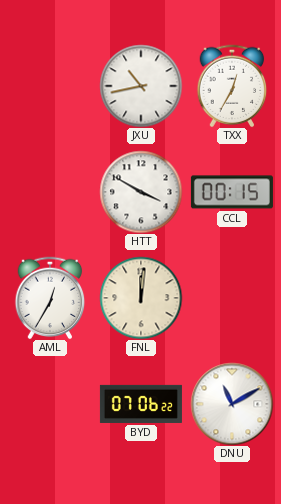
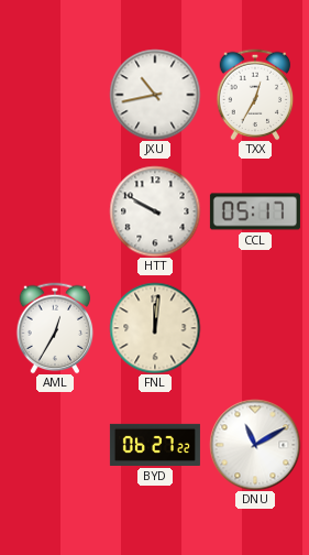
HTT: 3:50 -> 9:50 (155, 211)
CCL: 00:15 -> 05:17 (255, 211)
BYD: 07:06 -> 06:27 (155, 445)
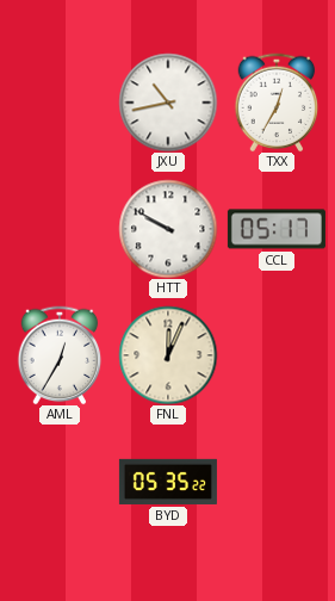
FNL: 12:01 -> 12:04 (168, 355)
BYD: 06:27 -> 05:35 (168, 482)
DNU: 11:10 -> none (255, 445)
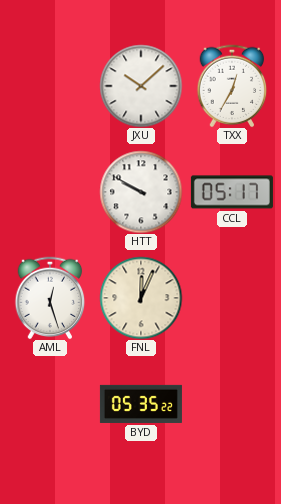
JXU: 10:43 -> 10:08 (141, 86)
AML: 12:35 -> 12:27 (50, 298)
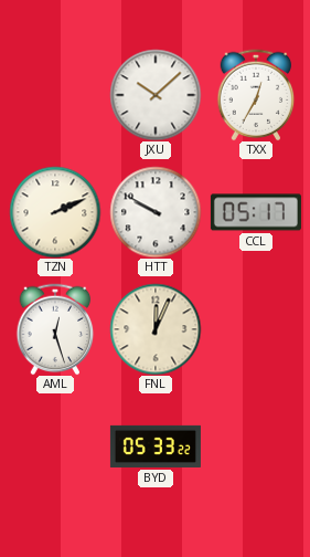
TZN: none -> 2:11 (55, 212)
BYD: 05:35 -> 05:33 (156, 446)
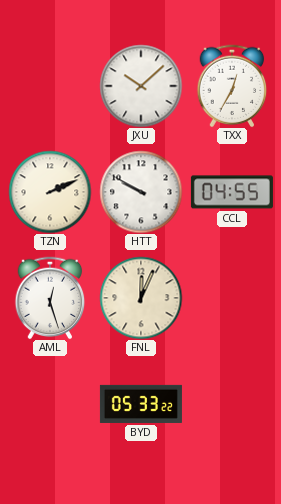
CCL: 05:17 -> 04:55 (232, 192)
